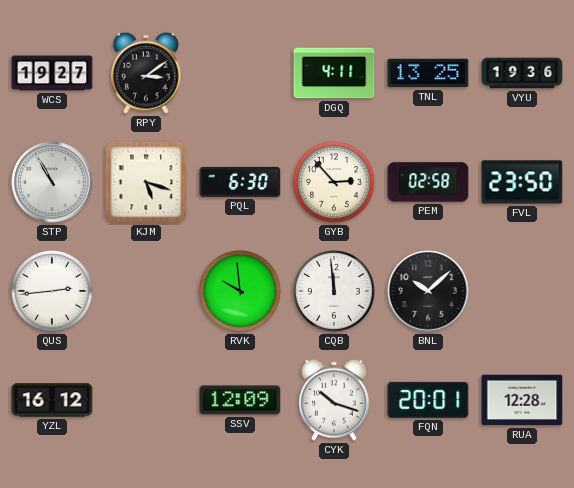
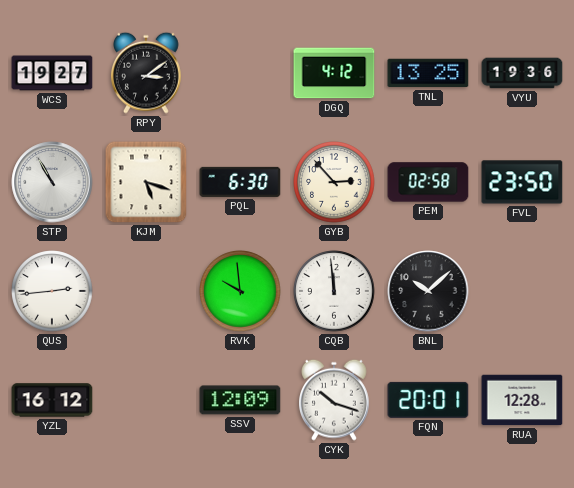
DGQ: 4:11 -> 4:12 (334, 73)
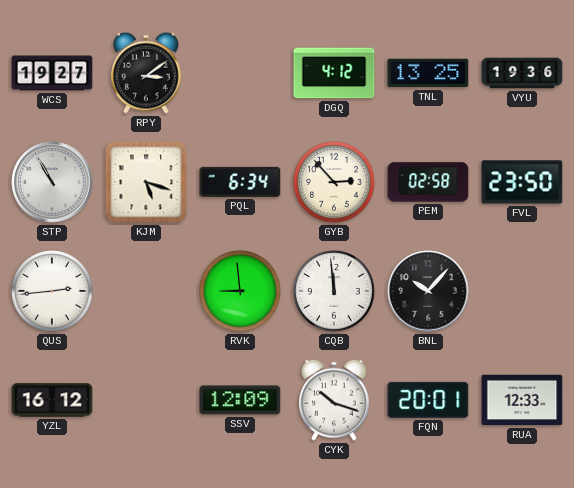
PQL: 6:30 -> 6:34 (240, 182)
RVK: 9:59 -> 8:59 (240, 291)
BNL: 10:08 -> 10:07 (428, 291)
RUA: 12:28 -> 12:33 (522, 400)
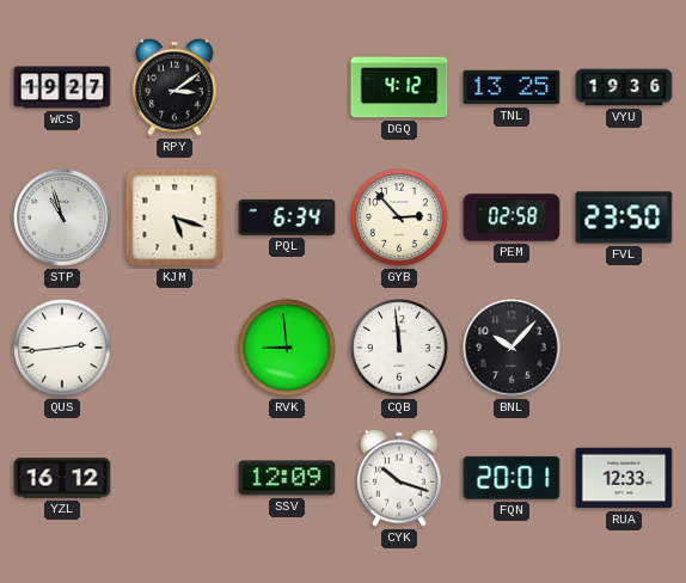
STP: 10:55 -> 10:57 (62, 217)
